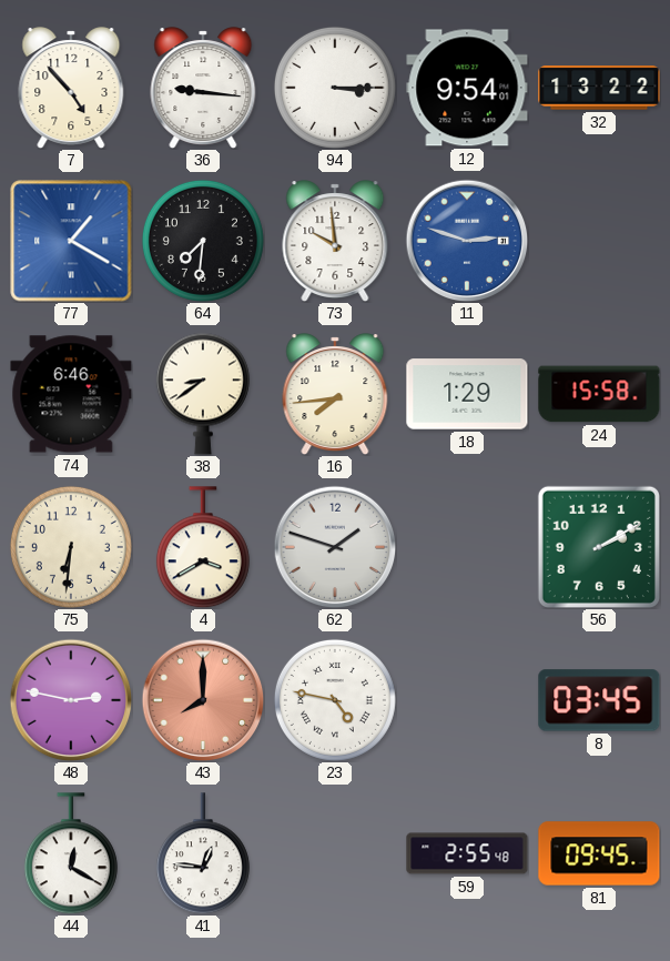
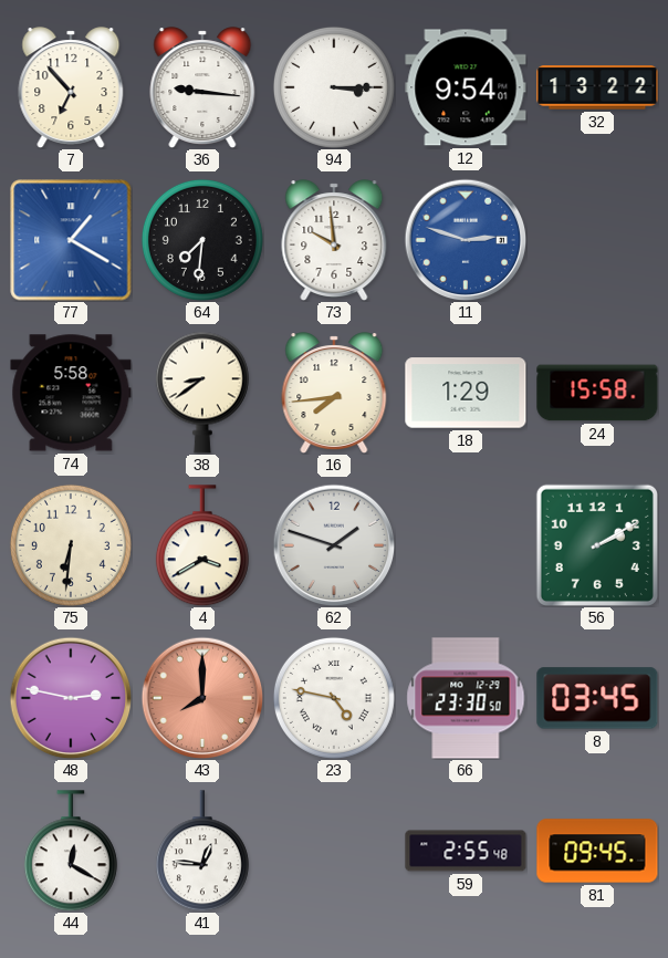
7: 4:53 -> 6:53 (71, 87)
74: 6:46 -> 5:58 (71, 393)
66: none -> 23:30 (466, 698)
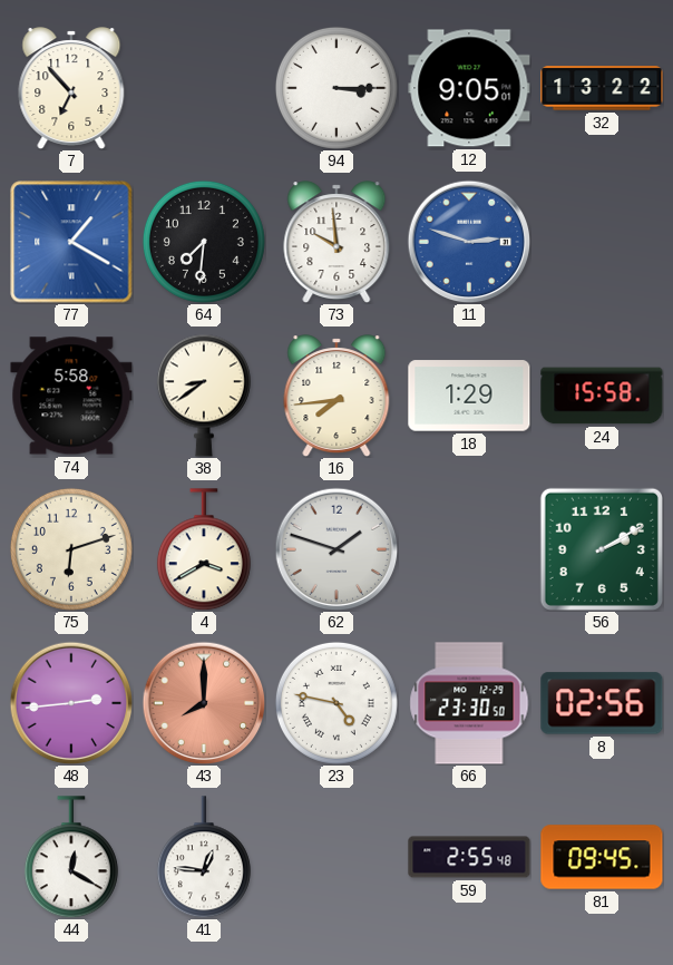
36: 9:16 -> none (202, 87)
12: 9:54 -> 9:05 (469, 88)
75: 6:31 -> 6:12 (71, 549)
48: 2:47 -> 2:44 (71, 703)
8: 03:45 -> 02:56 (602, 703)
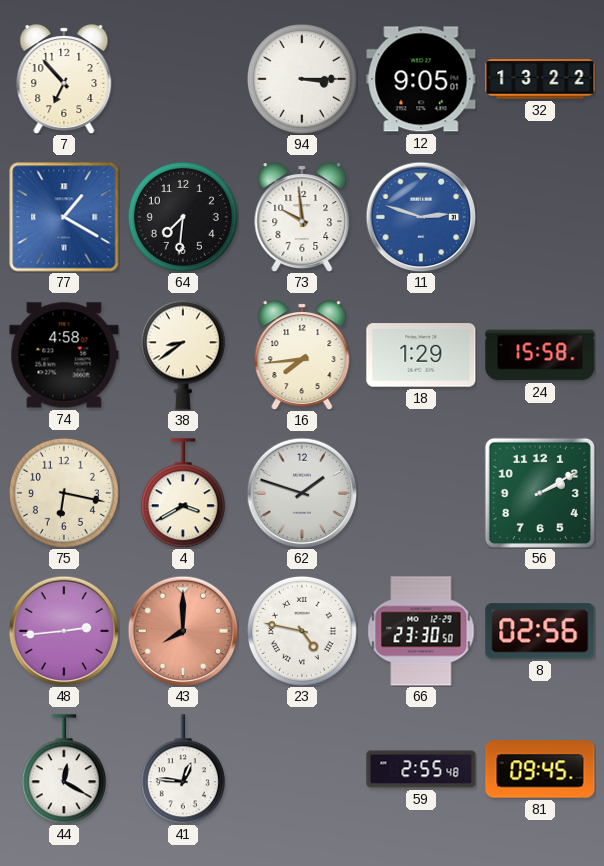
74: 5:58 -> 4:58 (64, 355)
75: 6:12 -> 6:17 (64, 493)
